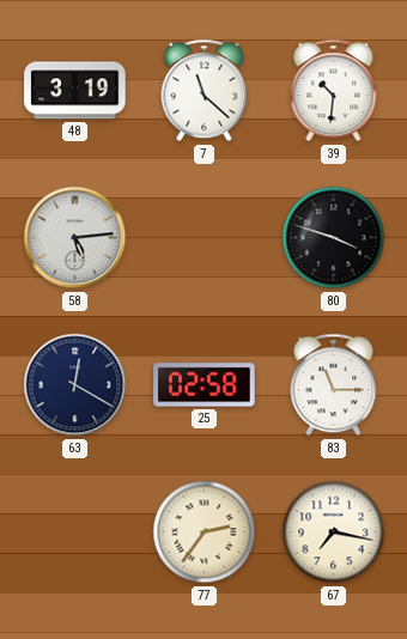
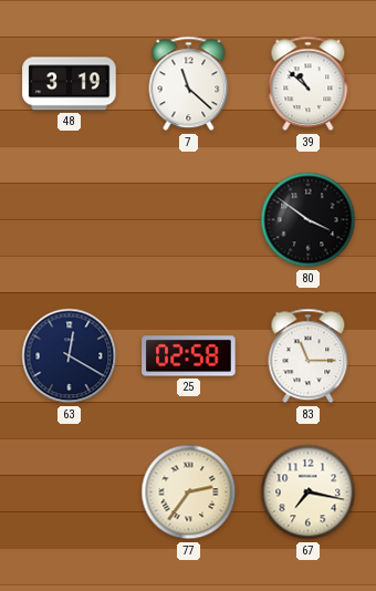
39: 10:31 -> 10:52 (309, 84)
58: 5:14 -> none (75, 238)
80: 3:48 -> 3:51 (309, 220)
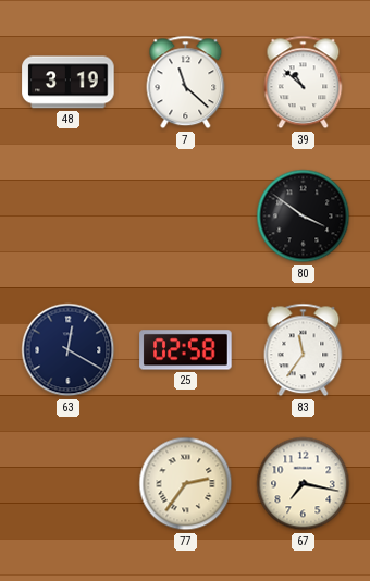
83: 11:15 -> 11:36 (304, 350)
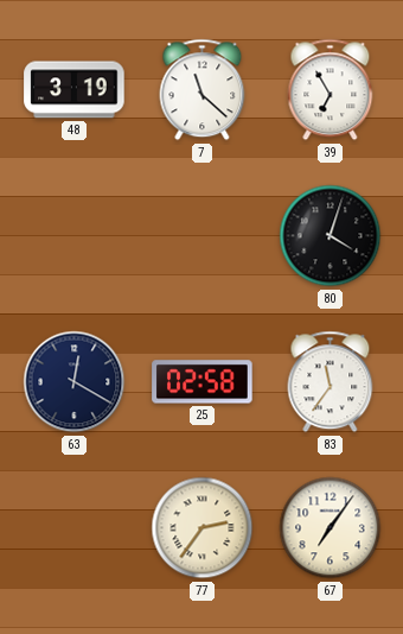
39: 10:52 -> 6:55 (331, 90)
80: 3:51 -> 4:03 (331, 236)
67: 7:17 -> 7:06 (331, 528)
